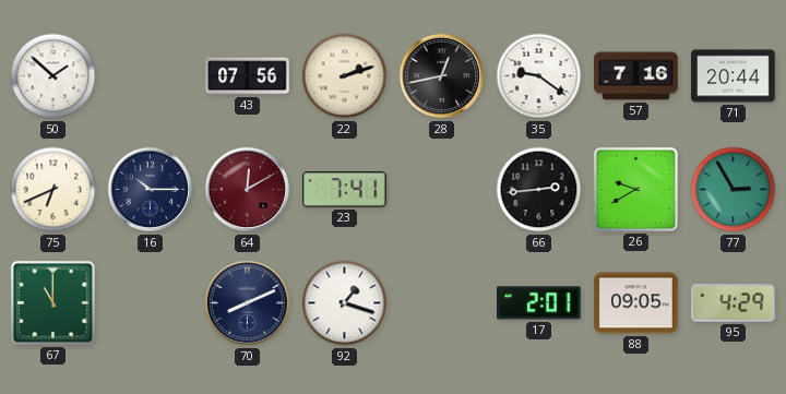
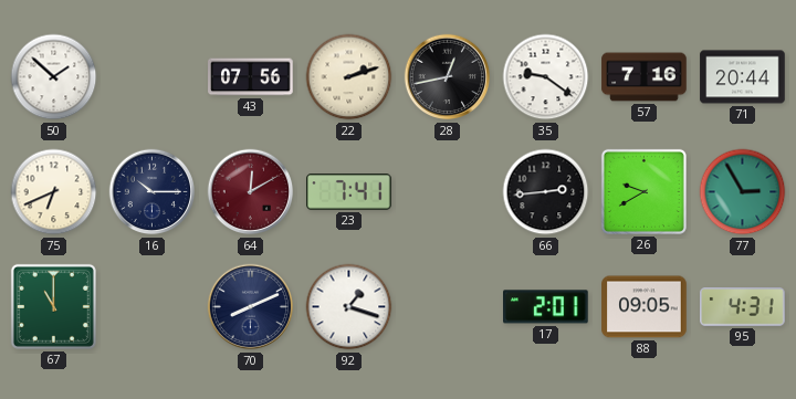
95: 4:29 -> 4:31 (743, 307)
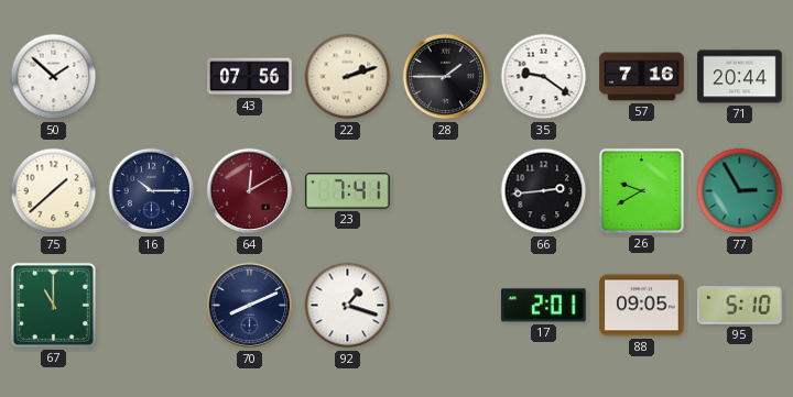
28: 12:43 -> 1:45 (446, 77)
75: 6:41 -> 1:38 (54, 191)
95: 4:31 -> 5:10 (740, 306)
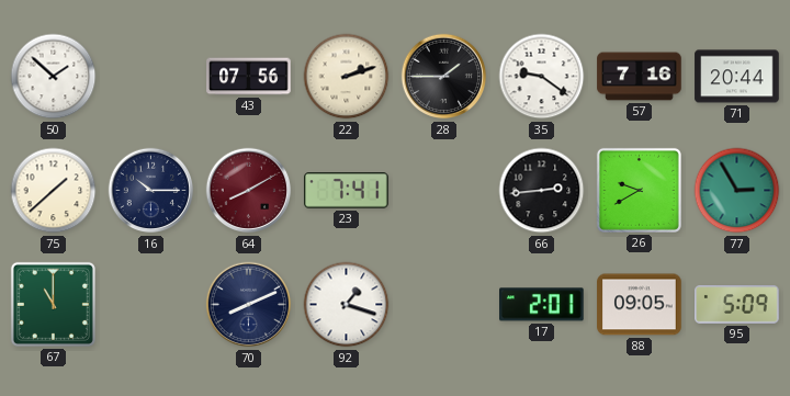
64: 12:10 -> 8:10 (249, 191)
95: 5:10 -> 5:09 (737, 305)
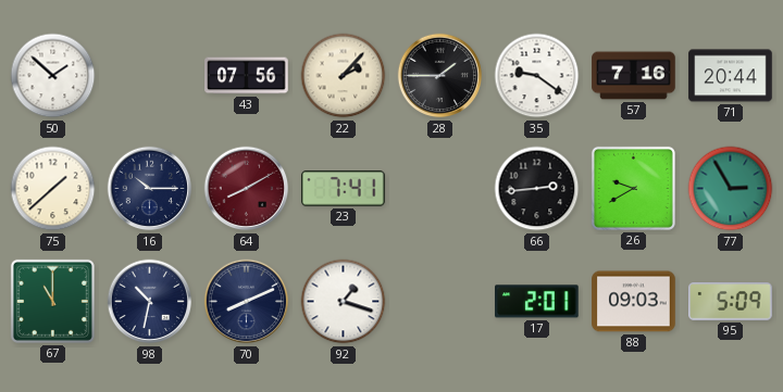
22: 2:12 -> 2:07 (344, 76)
98: none -> 10:32 (150, 302)
88: 09:05 -> 09:03 (634, 302)
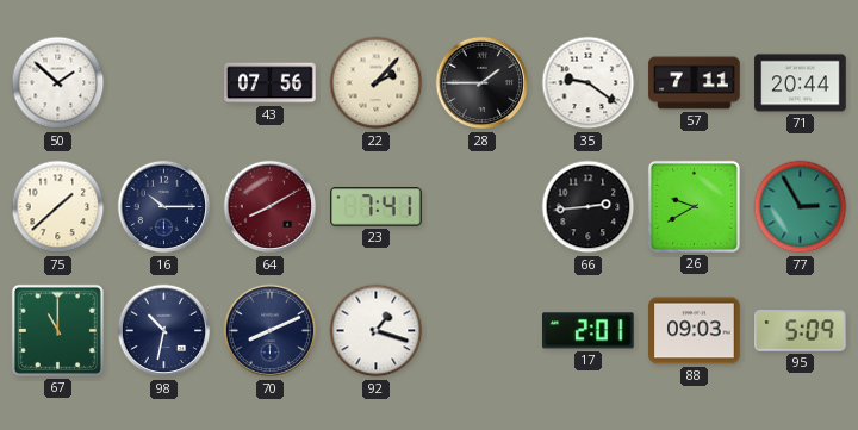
57: 7:16 -> 7:11 (695, 83)
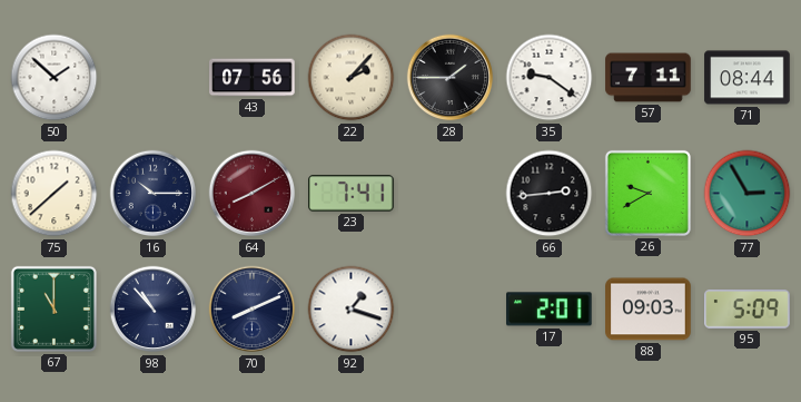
71: 20:44 -> 08:44 (748, 78)
98: 10:32 -> 10:53 (154, 310)
